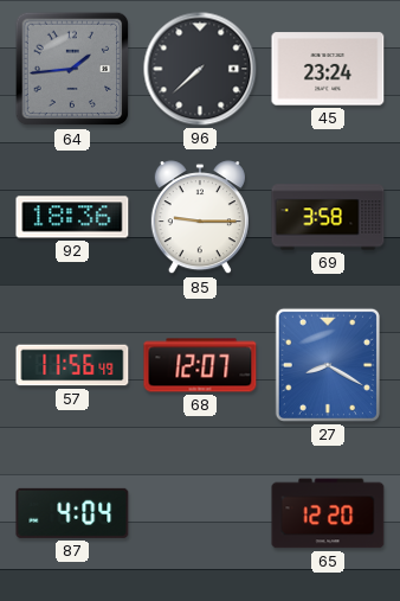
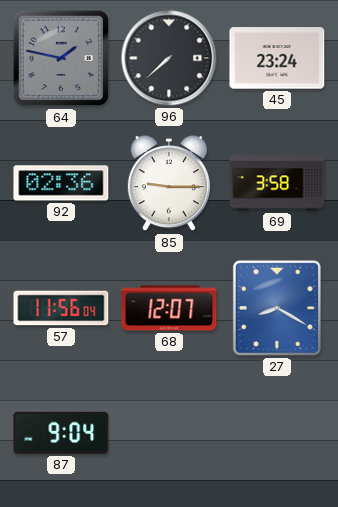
64: 1:44 -> 1:47 (61, 58)
92: 18:36 -> 02:36 (61, 183)
57: 11:56:49 -> 11:56:04 (61, 308)
87: 4:04 -> 9:04 (61, 433)
65: 12:20 -> none (328, 513)
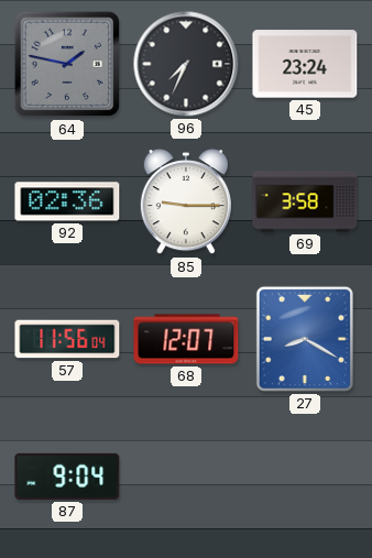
96: 7:38 -> 7:34 (186, 64)
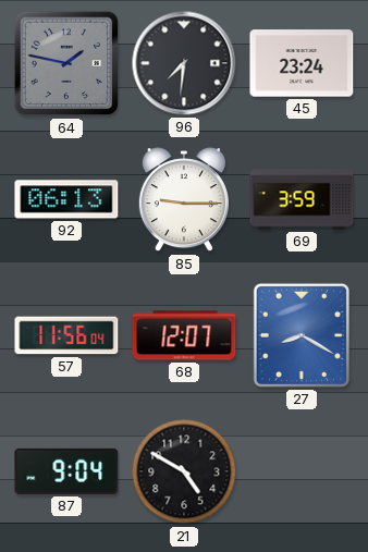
96: 7:34 -> 7:31 (184, 63)
92: 02:36 -> 06:13 (66, 199)
69: 3:58 -> 3:59 (302, 199)
21: none -> 4:50 (184, 471)
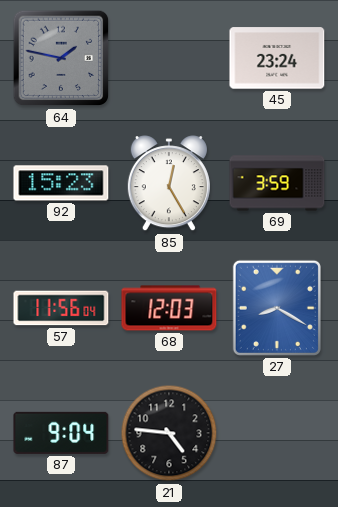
96: 7:31 -> none (184, 63)
92: 06:13 -> 15:23 (61, 183)
85: 9:15 -> 12:25 (169, 184)
68: 12:07 -> 12:03 (169, 308)
21: 4:50 -> 4:46 (169, 433)
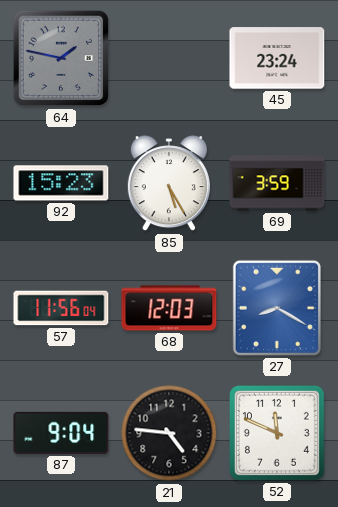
85: 12:25 -> 5:25 (169, 184)
52: none -> 11:49 (277, 433)
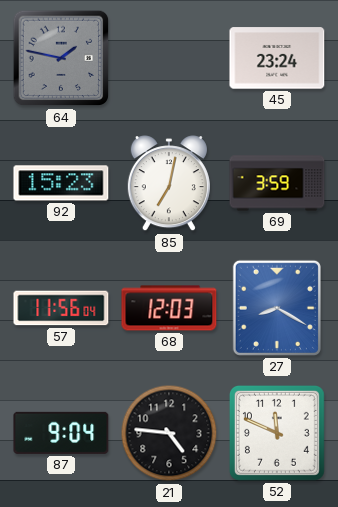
85: 5:25 -> 7:02 (169, 184)
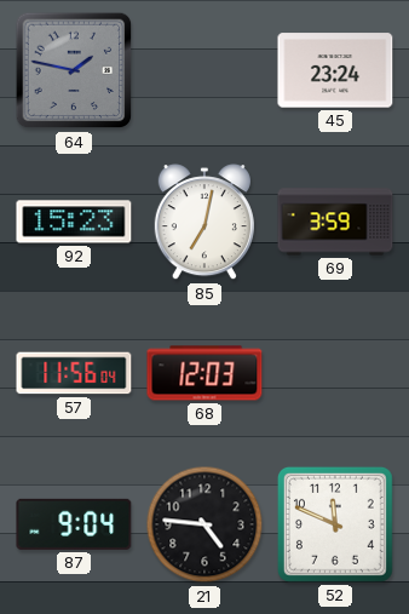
27: 8:20 -> none (277, 308)
